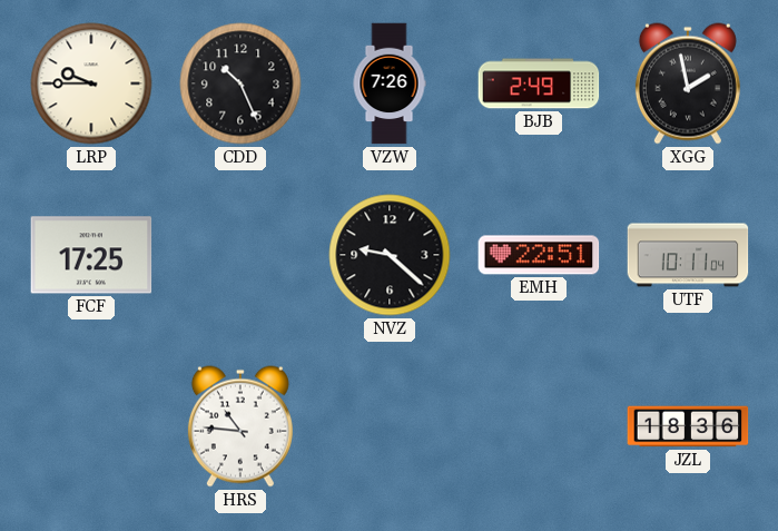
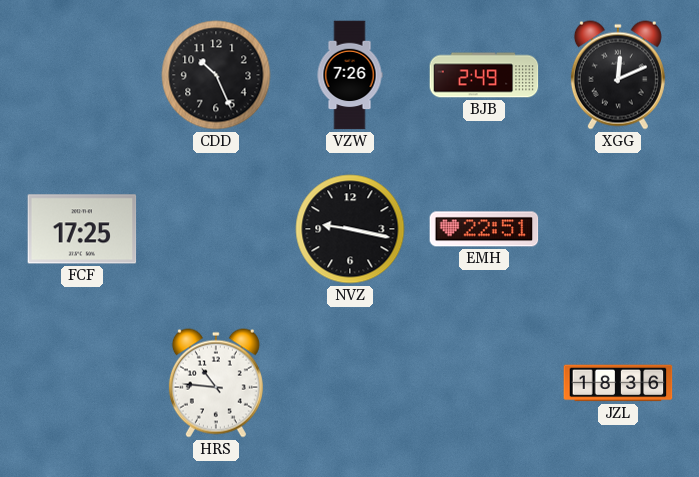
LRP: 9:45 -> none (91, 83)
XGG: 1:58 -> 12:11 (618, 75)
NVZ: 9:22 -> 9:17 (350, 229)
UTF: 10:11 -> none (688, 255)
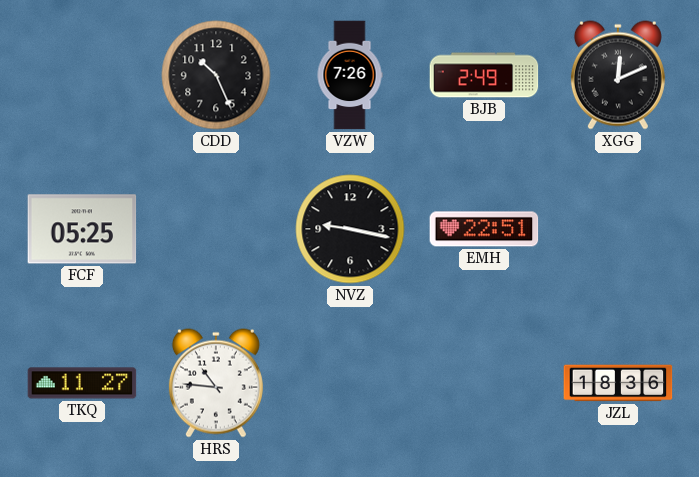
FCF: 17:25 -> 05:25 (82, 229)
TKQ: none -> 11:27 (82, 383)
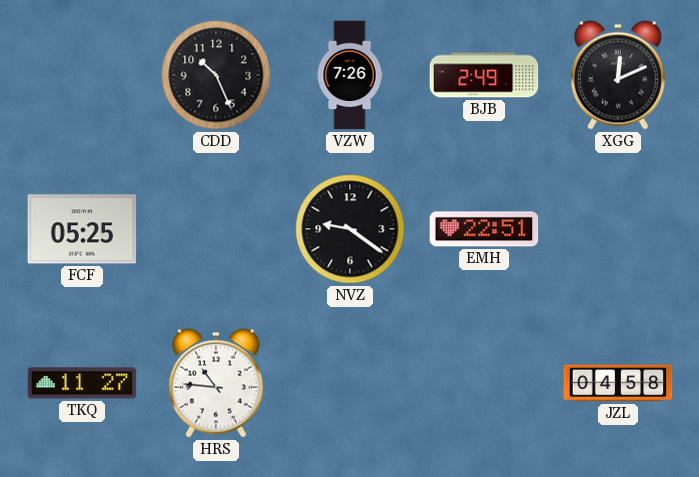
NVZ: 9:17 -> 9:21 (350, 229)
JZL: 18:36 -> 04:58 (618, 383)
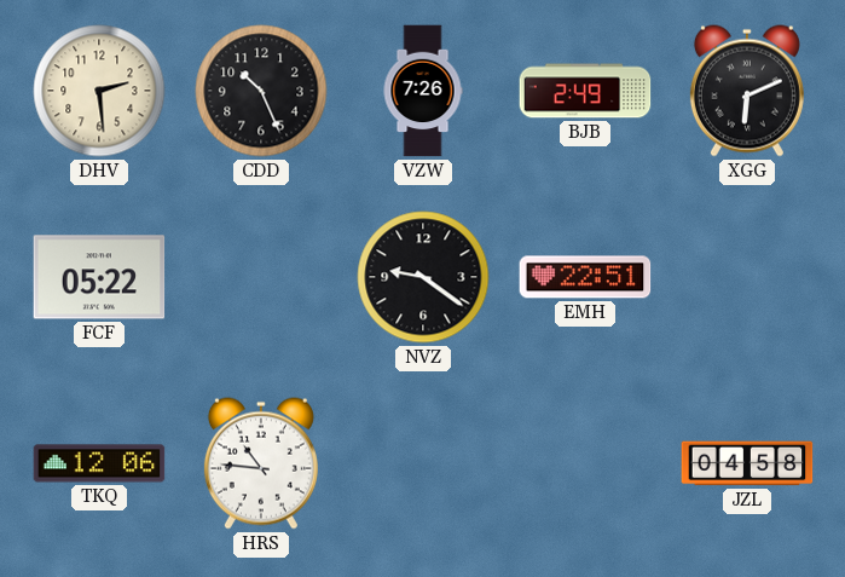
DHV: none -> 2:29 (99, 91)
XGG: 12:11 -> 6:11 (747, 91)
FCF: 05:25 -> 05:22 (99, 277)
TKQ: 11:27 -> 12:06 (99, 463)
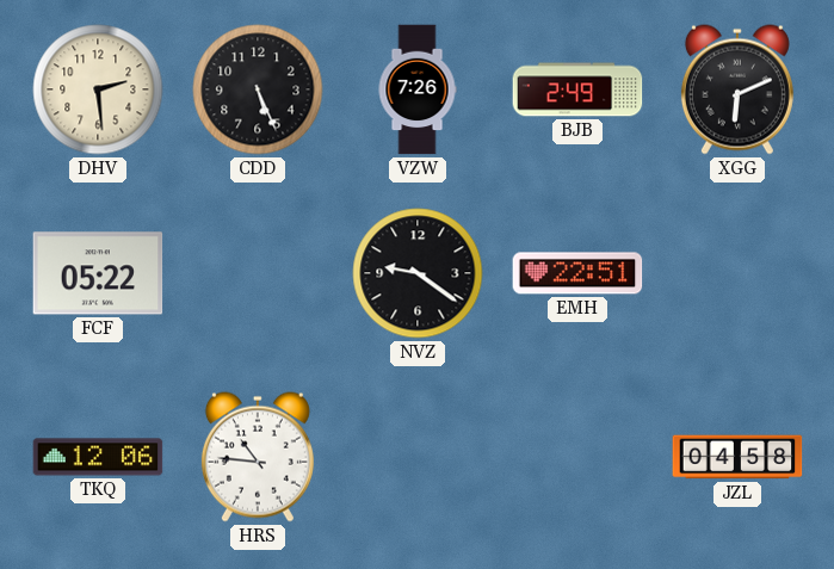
CDD: 10:26 -> 5:26 (258, 89)
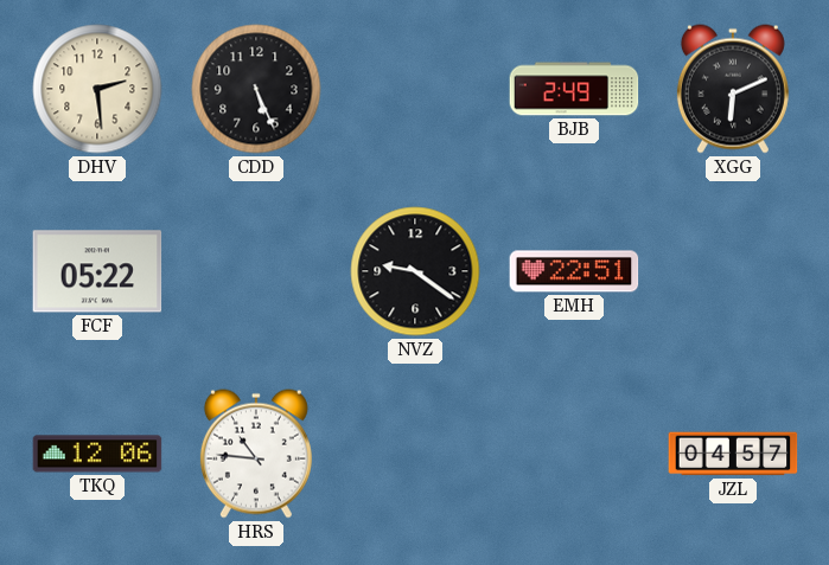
VZW: 7:26 -> none (418, 89)
JZL: 04:58 -> 04:57 (733, 454)
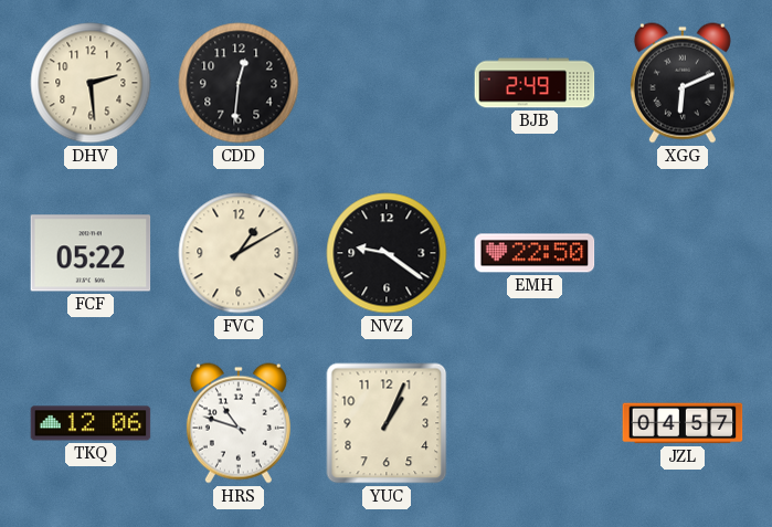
CDD: 5:26 -> 12:31 (239, 83)
FVC: none -> 1:10 (239, 253)
EMH: 22:51 -> 22:50 (535, 253)
HRS: 10:46 -> 10:48 (239, 423)
YUC: none -> 1:04 (387, 423)
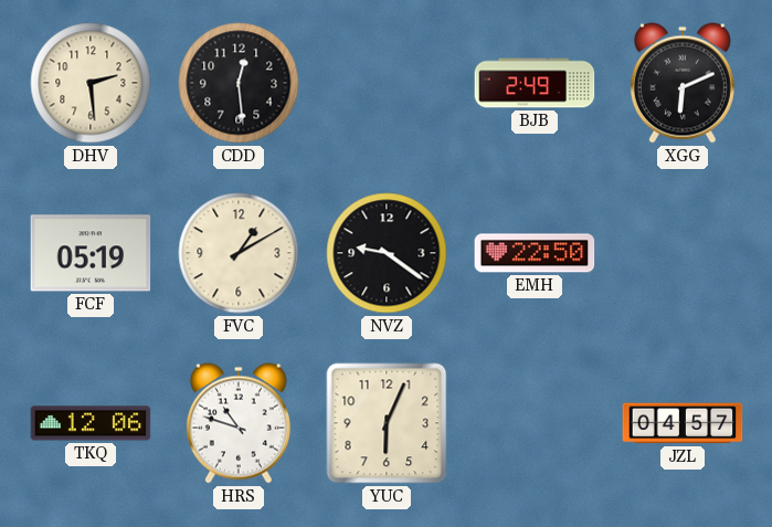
CDD: 12:31 -> 12:29 (239, 83)
FCF: 05:22 -> 05:19 (91, 253)
YUC: 1:04 -> 6:04 (387, 423)
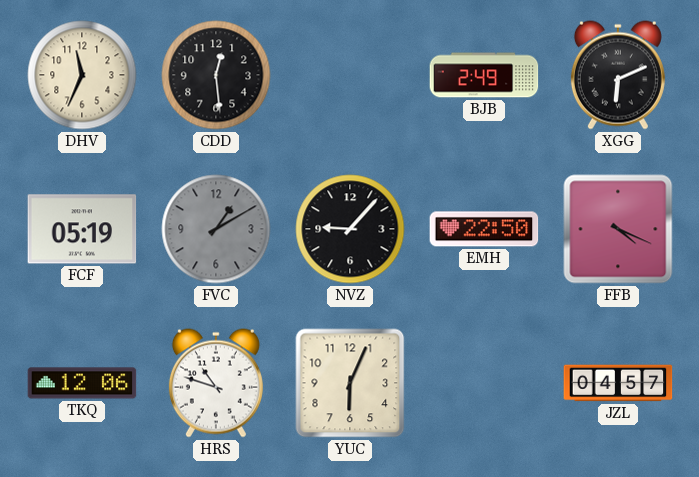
DHV: 2:29 -> 11:34 (82, 75)
FVC dial: cream -> grey (216, 229)
NVZ: 9:21 -> 9:07 (350, 229)
FFB: none -> 4:19 (618, 229)
